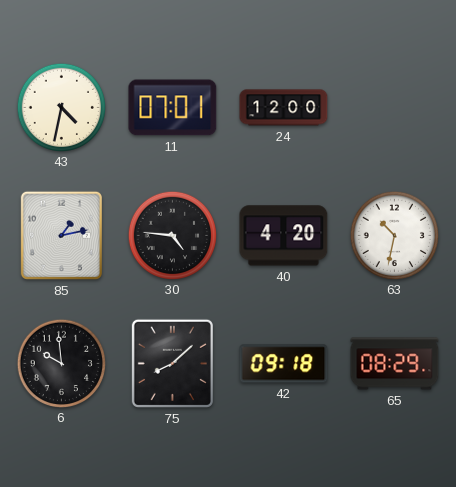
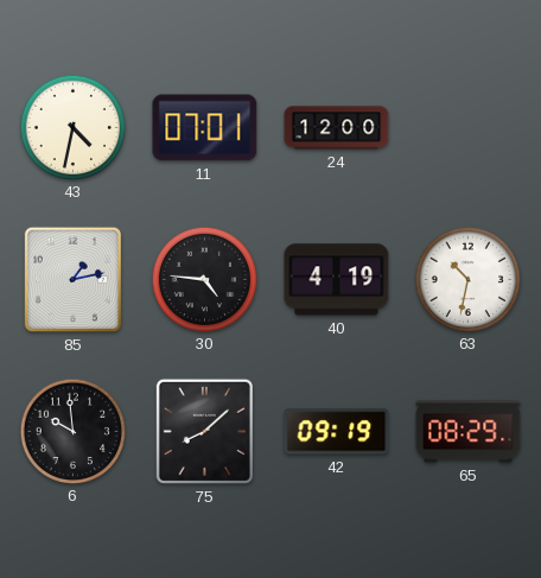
40: 4:20 -> 4:19 (337, 280)
42: 09:18 -> 09:19 (337, 432)
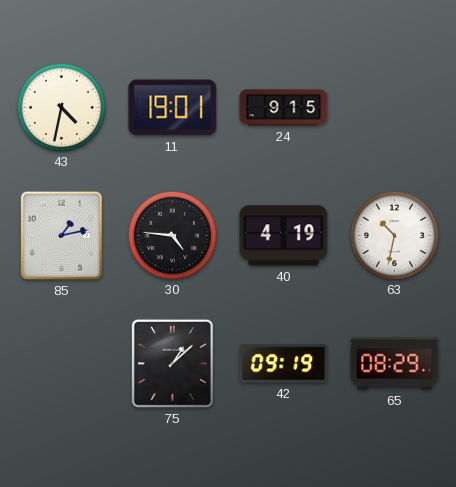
11: 07:01 -> 19:01 (173, 108)
24: 12:00 -> 9:15 (284, 108)
6: 9:59 -> none (72, 431)
75: 8:08 -> 1:08 (172, 363)
